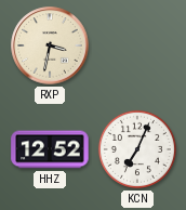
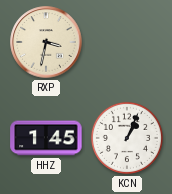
HHZ: 12:52 -> 1:45 (46, 138)
KCN: 7:04 -> 1:04 (127, 138)
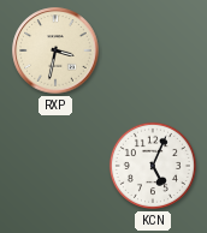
HHZ: 1:45 -> none (46, 138)
KCN: 1:04 -> 5:04 (153, 166)
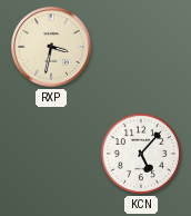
KCN: 5:04 -> 5:07 (141, 154)
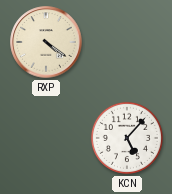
RXP: 3:32 -> 4:21 (46, 42)
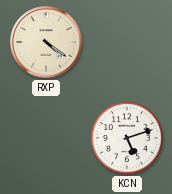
KCN: 5:07 -> 5:12 (127, 138)
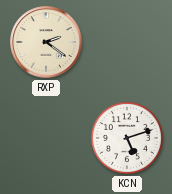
RXP: 4:21 -> 2:21 (46, 42)
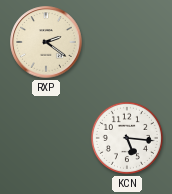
KCN: 5:12 -> 5:16 (127, 138)
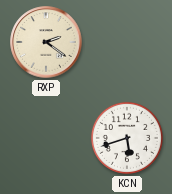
KCN: 5:16 -> 5:42 (127, 138)
